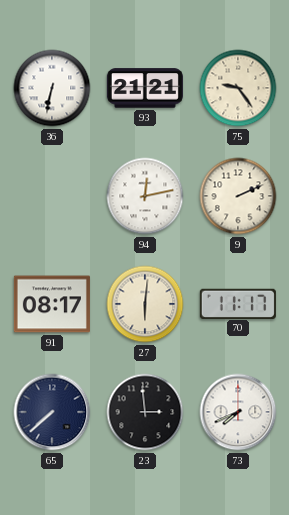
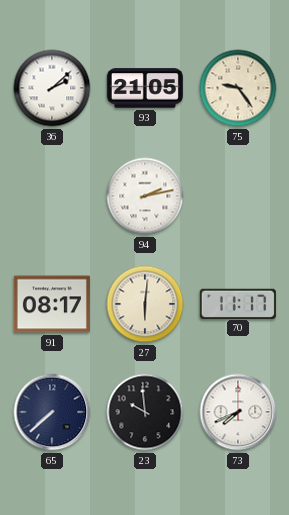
36: 6:32 -> 2:08 (52, 88)
93: 21:21 -> 21:05 (145, 88)
94: 12:13 -> 2:13 (145, 196)
9: 2:11 -> none (238, 196)
23: 2:59 -> 9:59 (145, 412)
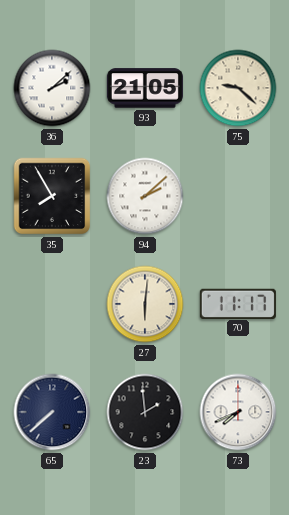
75: 9:24 -> 9:22 (238, 88)
35: none -> 7:55 (52, 196)
94: 2:13 -> 2:08 (145, 196)
91: 08:17 -> none (52, 304)
23: 9:59 -> 1:59 (145, 412)
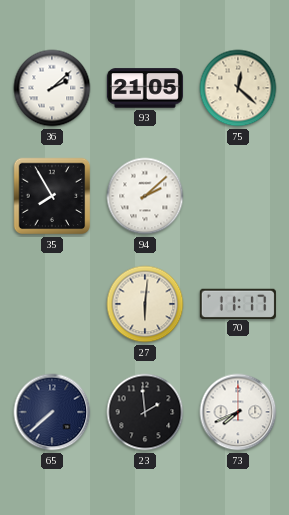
75: 9:22 -> 12:22 (238, 88)
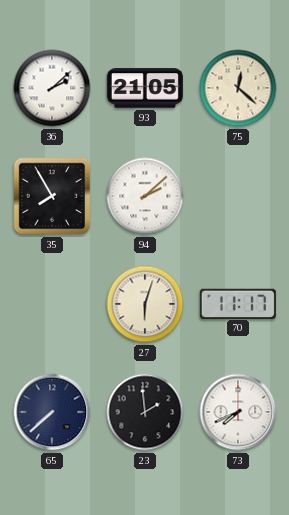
27: 6:01 -> 6:03 (145, 304)
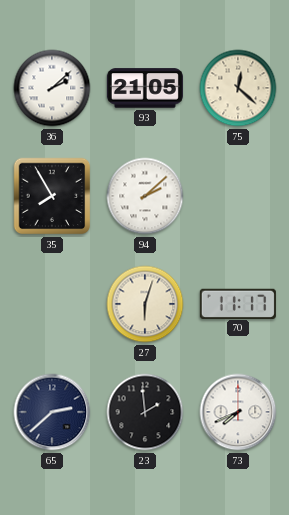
65: 7:38 -> 2:38 (52, 412)
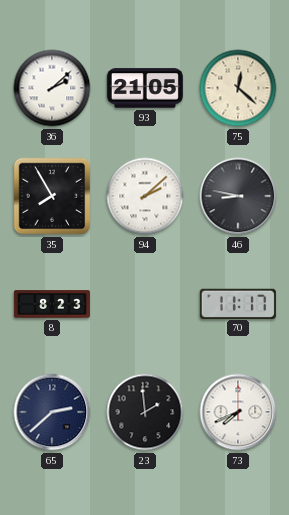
46: none -> 8:47 (238, 196)
8: none -> 8:23 (51, 304)
27: 6:03 -> none (145, 304)
